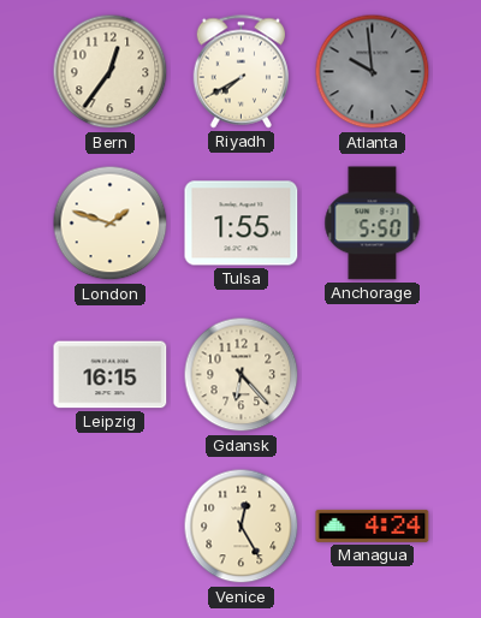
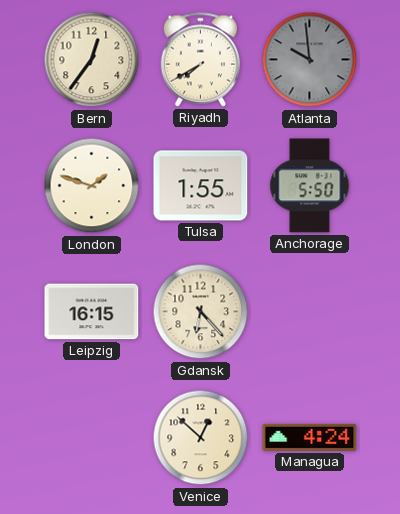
Venice: 12:25 -> 12:52 (201, 438)
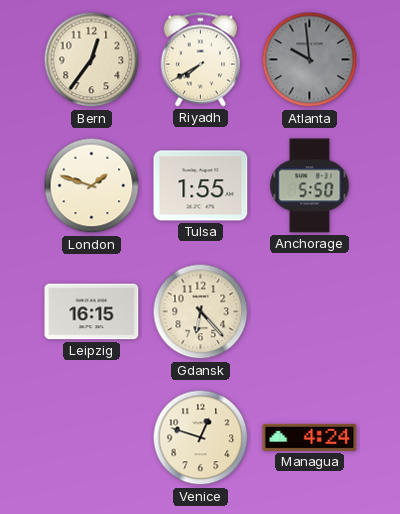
Venice: 12:52 -> 12:48 (201, 438)
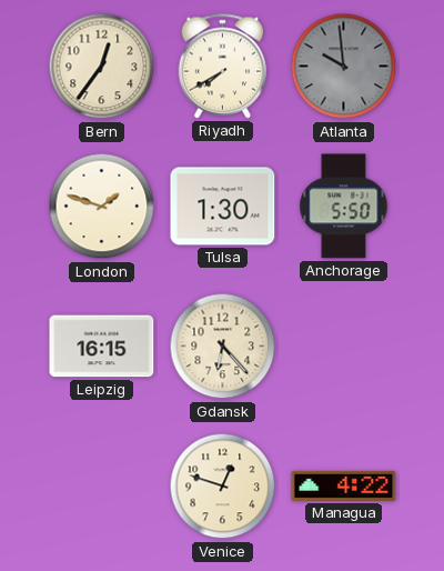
Tulsa: 1:55 -> 1:30 (223, 207)
Managua: 4:24 -> 4:22 (344, 485)
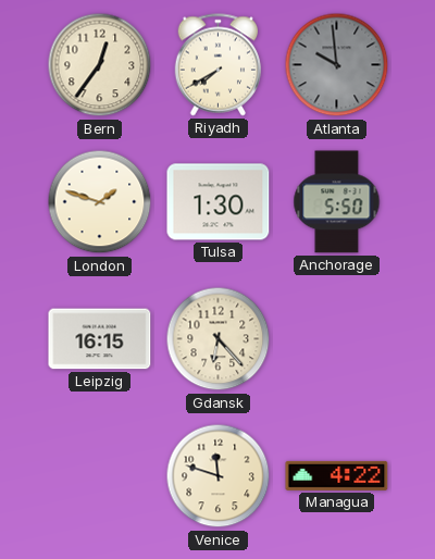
Venice: 12:48 -> 11:48 (219, 476)
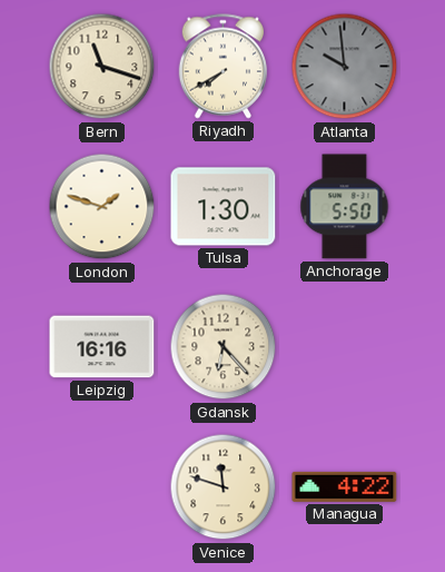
Bern: 12:36 -> 11:18 (102, 67)
Leipzig: 16:15 -> 16:16 (102, 347)
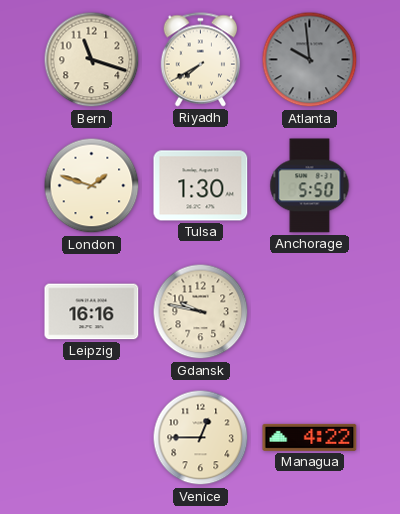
Gdansk: 6:23 -> 9:47 (201, 312)
Venice: 11:48 -> 12:45 (201, 438)
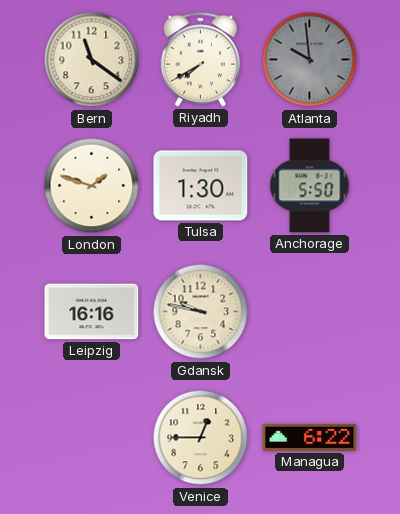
Bern: 11:18 -> 11:21 (92, 60)
Managua: 4:22 -> 6:22 (310, 437)
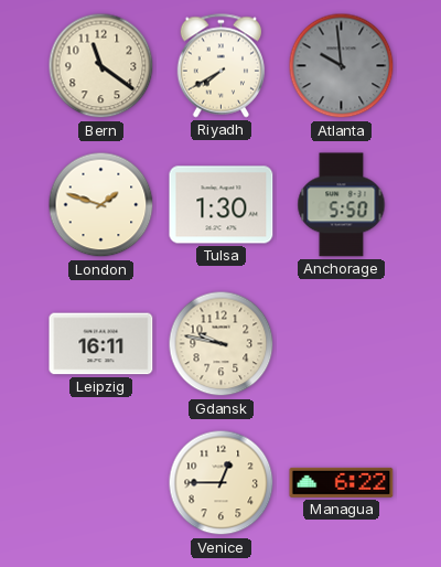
Leipzig: 16:16 -> 16:11 (101, 344)
